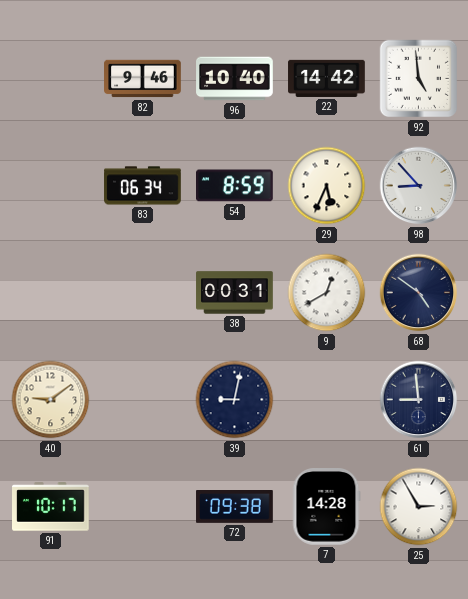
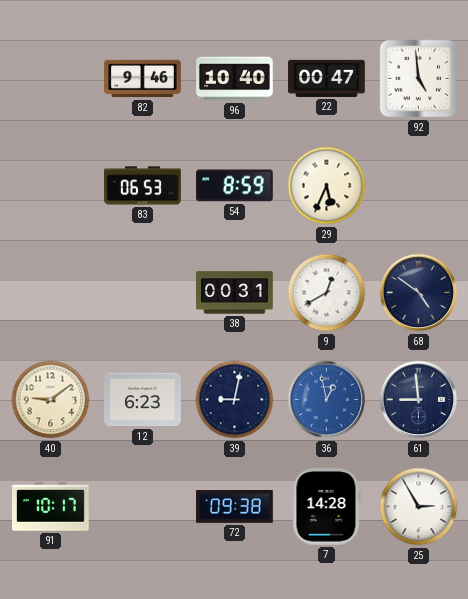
22: 14:42 -> 00:47 (327, 78)
83: 06:34 -> 06:53 (143, 186)
98: 8:53 -> none (419, 186)
12: none -> 6:23 (143, 400)
36: none -> 12:58 (327, 400)
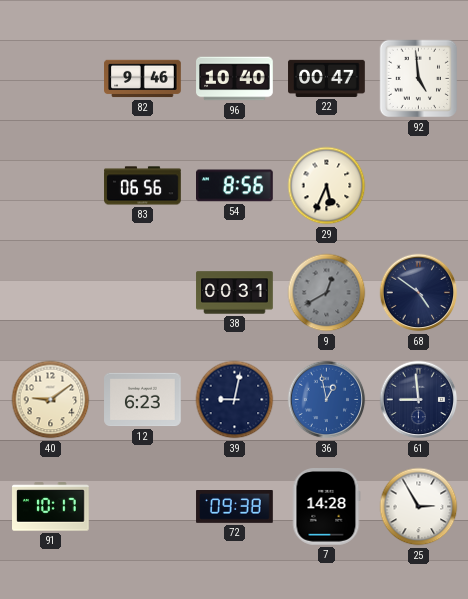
83: 06:53 -> 06:56 (143, 186)
54: 8:59 -> 8:56 (235, 186)
9 dial: white -> grey (327, 293)
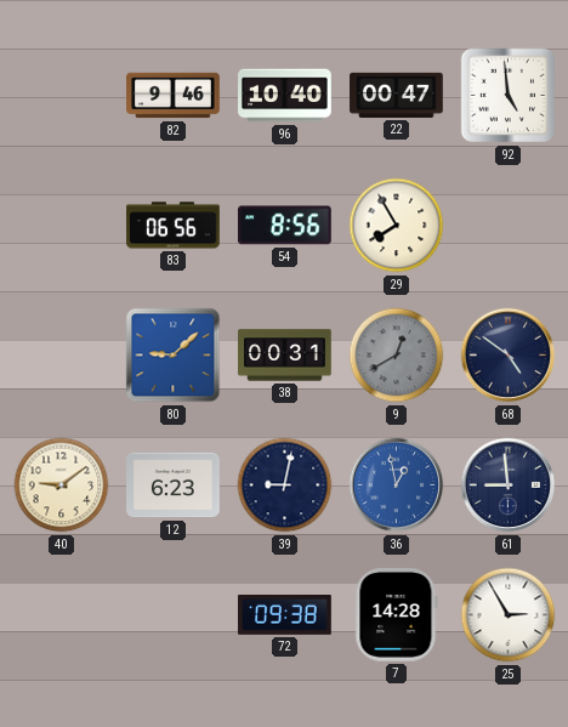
29: 5:34 -> 7:55 (397, 226)
80: none -> 9:08 (174, 356)
91: 10:17 -> none (51, 507)
